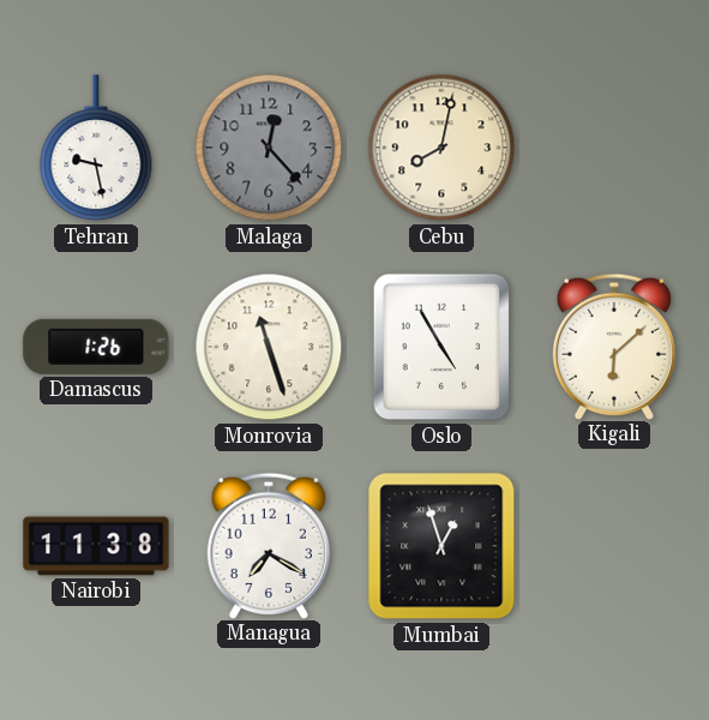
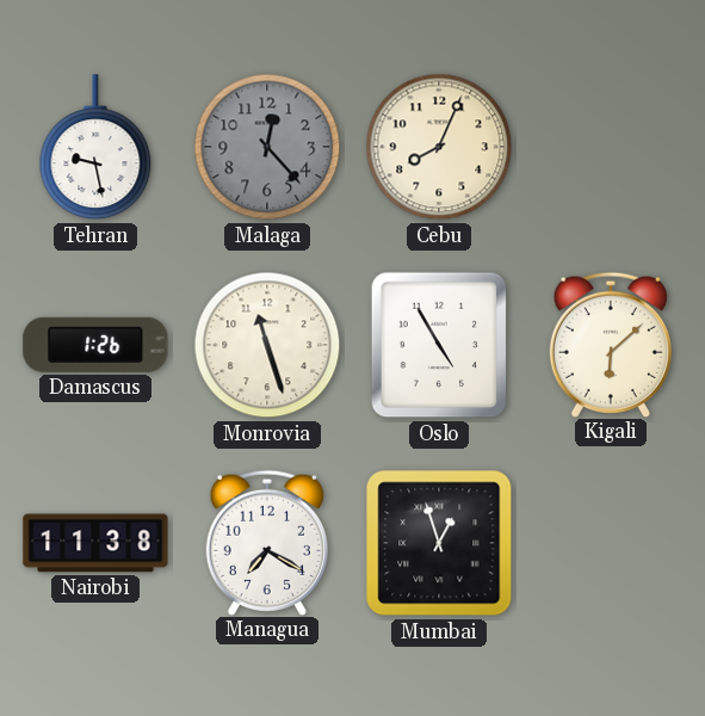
Cebu: 8:02 -> 8:04 (439, 147)
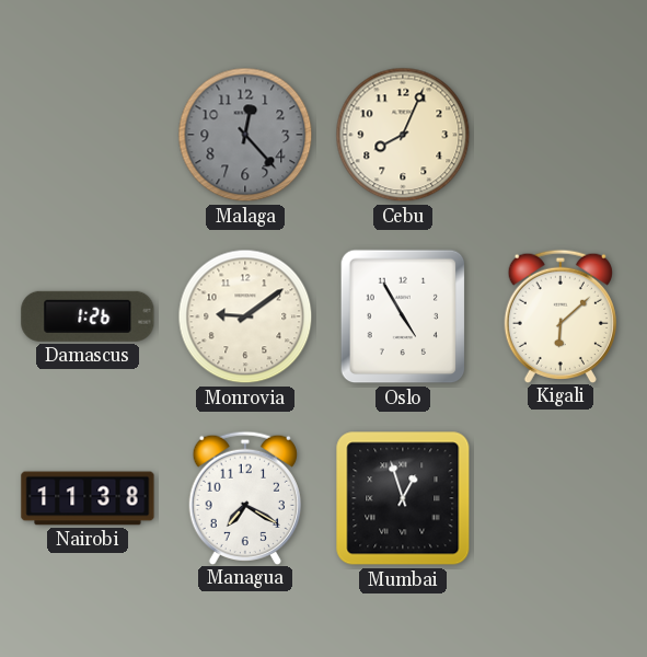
Tehran: 9:28 -> none (95, 148)
Monrovia: 11:27 -> 9:09 (245, 316)
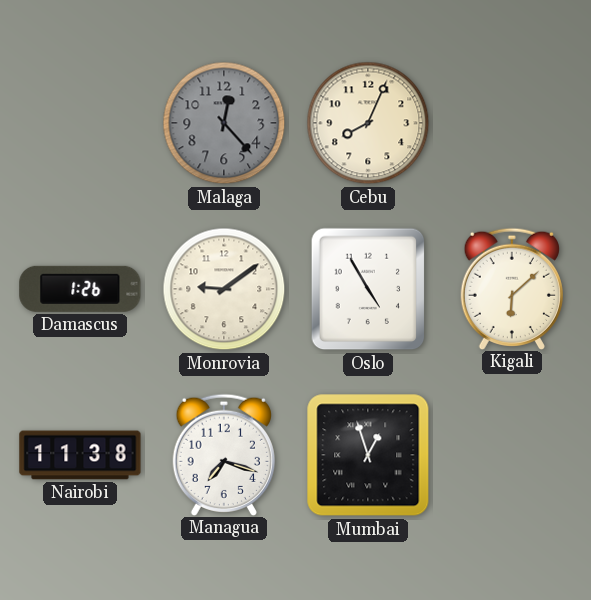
Managua: 7:20 -> 7:18 (224, 454)
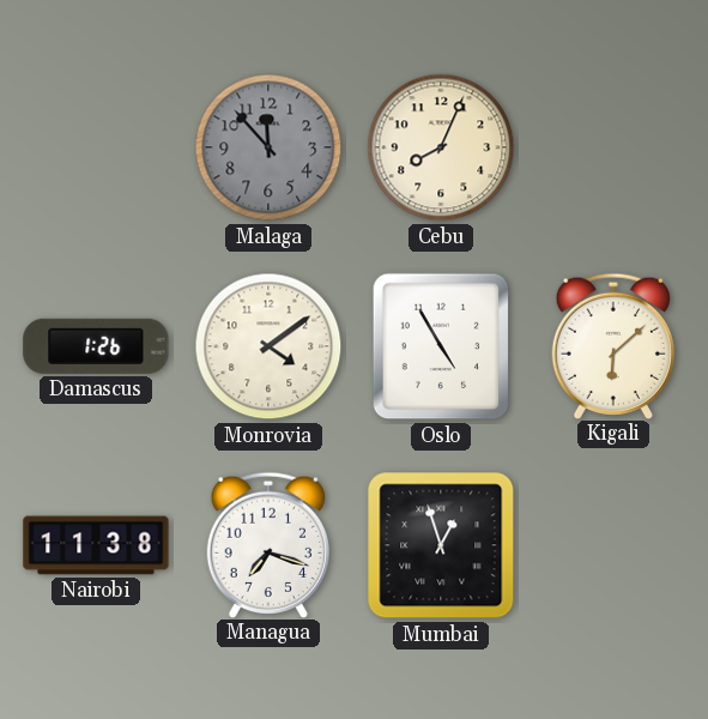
Malaga: 12:23 -> 11:53 (268, 147)
Monrovia: 9:09 -> 4:09 (268, 346)
